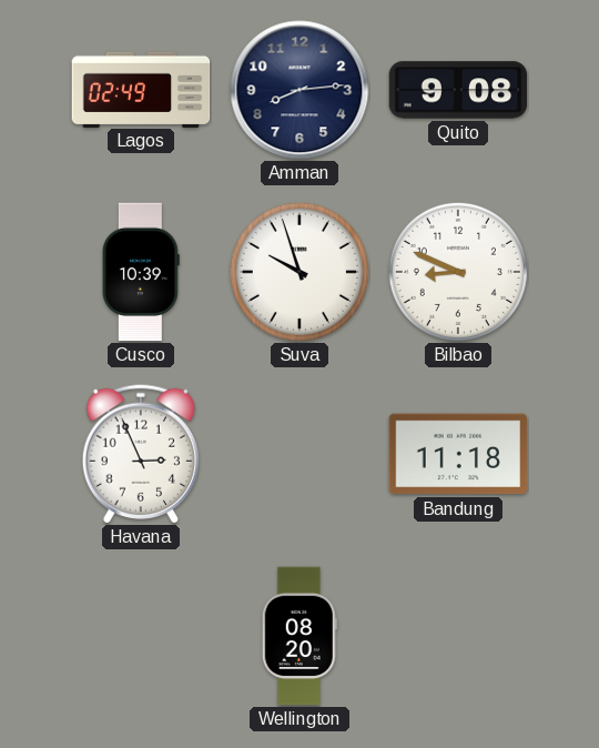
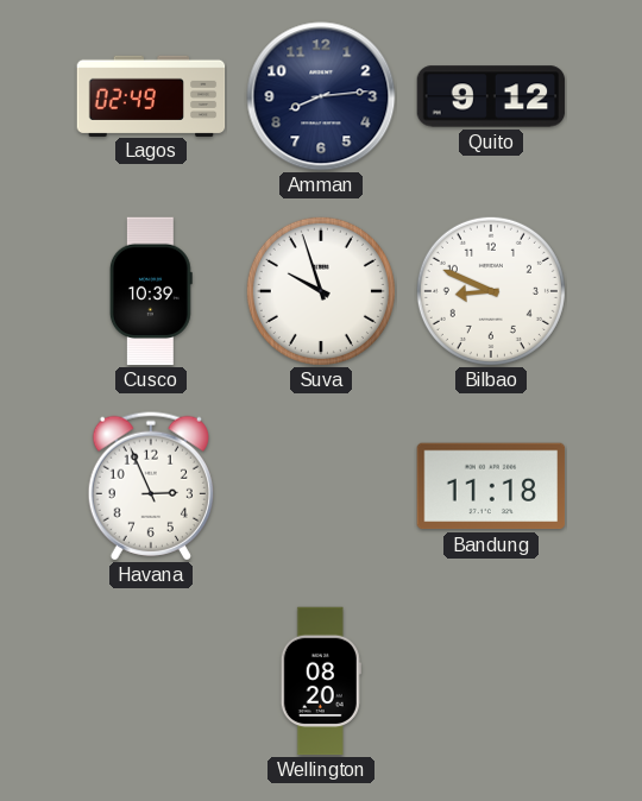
Quito: 9:08 -> 9:12 (491, 96)
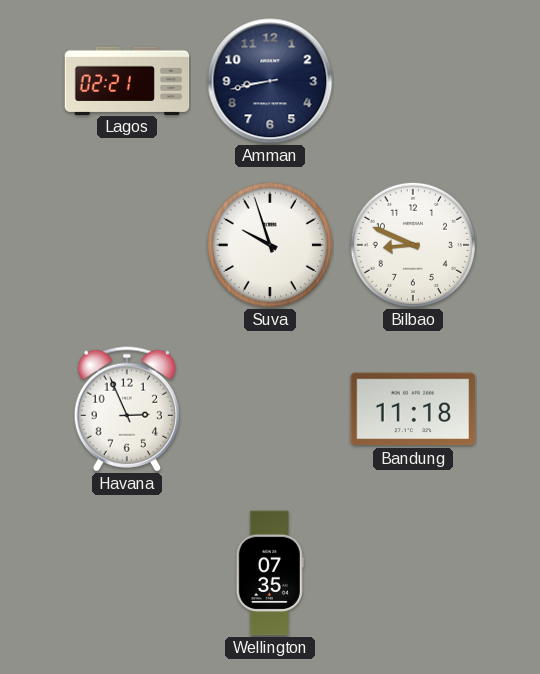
Lagos: 02:49 -> 02:21 (127, 80)
Amman: 8:14 -> 8:43 (270, 81)
Quito: 9:12 -> none (491, 96)
Cusco: 10:39 -> none (151, 291)
Wellington: 08:20 -> 07:35 (270, 573)
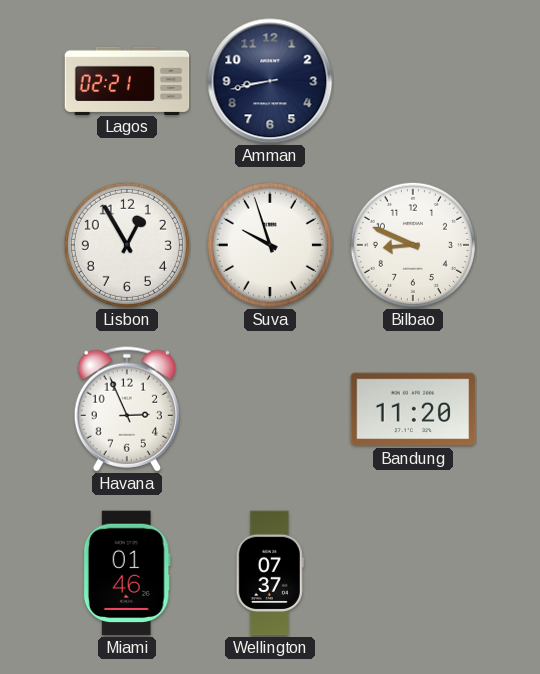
Lisbon: none -> 12:55 (127, 245)
Bandung: 11:18 -> 11:20 (413, 409)
Miami: none -> 01:46 (127, 573)
Wellington: 07:35 -> 07:37 (270, 573)
